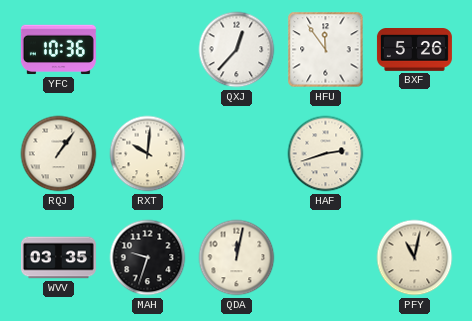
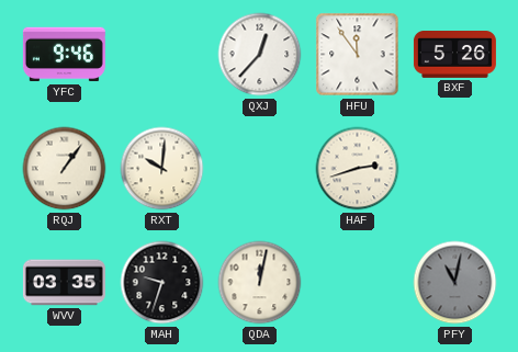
YFC: 10:36 -> 9:46 (64, 55)
PFY dial: cream -> grey (455, 283)
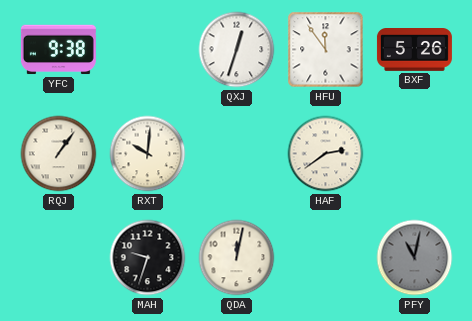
YFC: 9:46 -> 9:38 (58, 50)
QXJ: 12:37 -> 12:33 (237, 50)
HAF: 2:42 -> 2:39 (326, 154)
WVV: 03:35 -> none (64, 283)
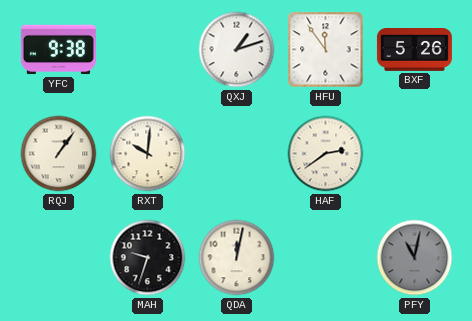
QXJ: 12:33 -> 1:12 (237, 50)
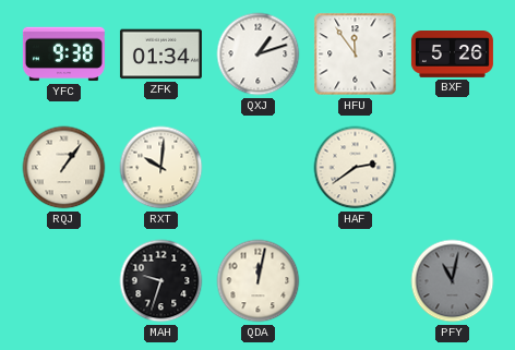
ZFK: none -> 01:34 (160, 55)
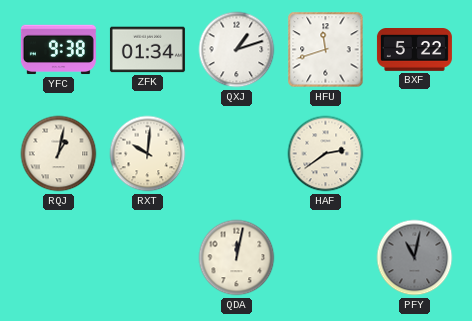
HFU: 11:54 -> 11:42 (326, 50)
BXF: 5:26 -> 5:22 (414, 50)
RQJ: 1:06 -> 1:02 (59, 154)
MAH: 9:33 -> none (161, 281)
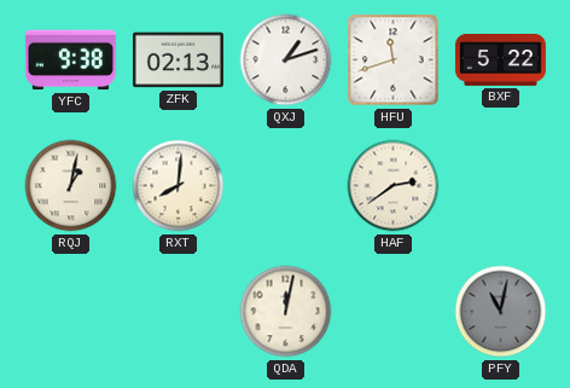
ZFK: 01:34 -> 02:13 (178, 60)
RXT: 10:01 -> 8:01 (179, 186)
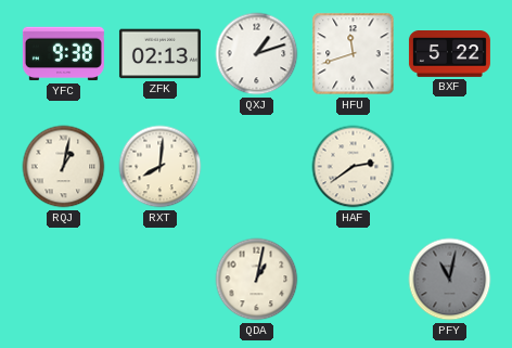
QDA: 12:02 -> 1:02 (257, 280)
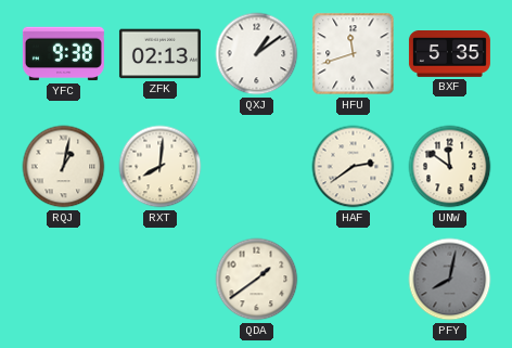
QXJ: 1:12 -> 1:09 (257, 54)
BXF: 5:22 -> 5:35 (449, 54)
UNW: none -> 11:51 (450, 167)
QDA: 1:02 -> 1:39 (257, 280)
PFY: 11:02 -> 8:02 (450, 280)
